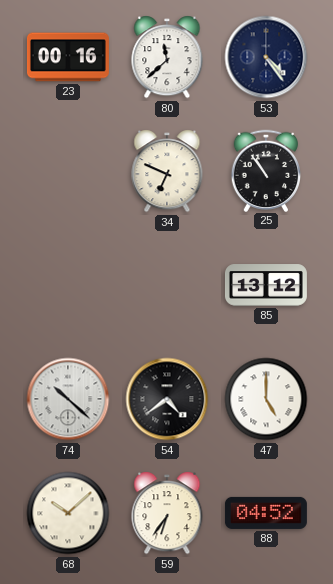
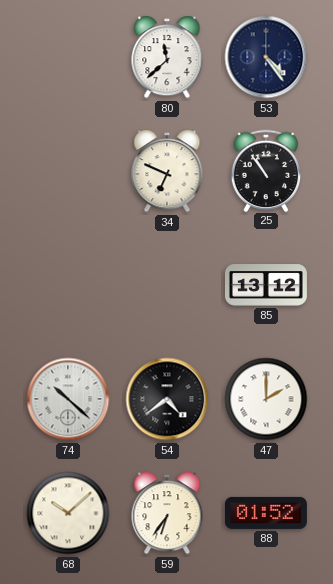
23: 00:16 -> none (68, 57)
47: 5:00 -> 2:00 (266, 399)
88: 04:52 -> 01:52 (266, 513)
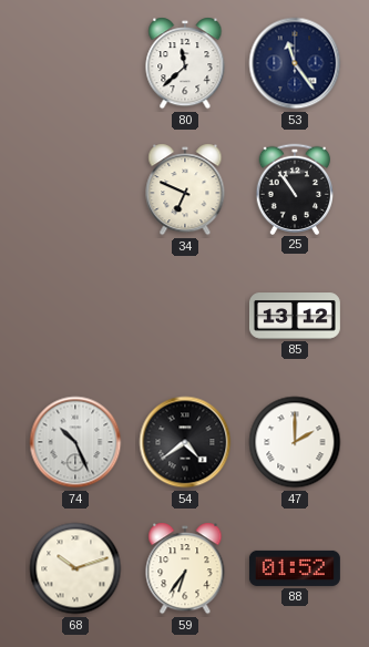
53: 4:24 -> 11:24 (295, 63)
74: 10:22 -> 10:26 (75, 442)
68: 10:08 -> 10:12 (75, 568)
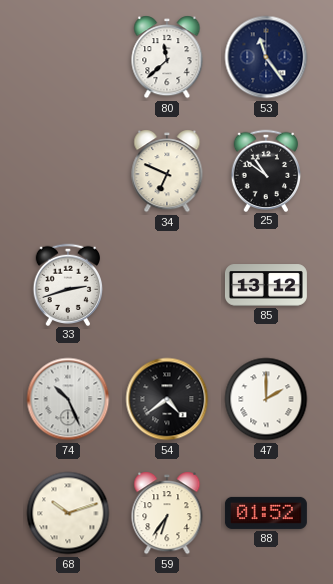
25: 10:54 -> 10:51 (265, 170)
33: none -> 2:42 (67, 284)
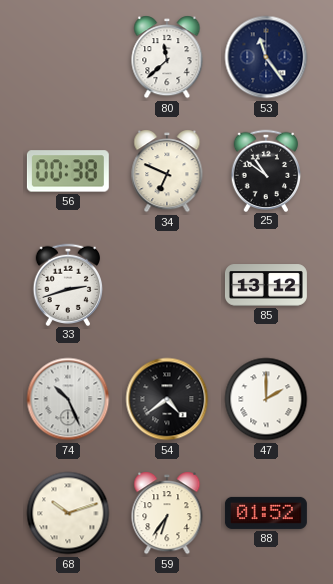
56: none -> 00:38 (68, 171)
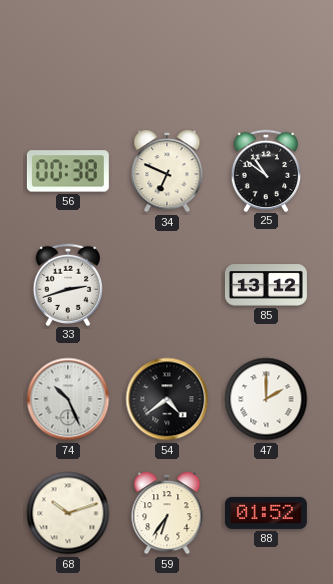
80: 11:38 -> none (167, 57)
53: 11:24 -> none (266, 57)
